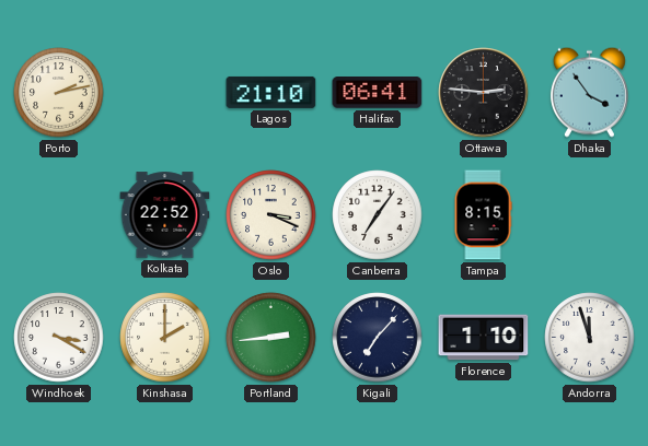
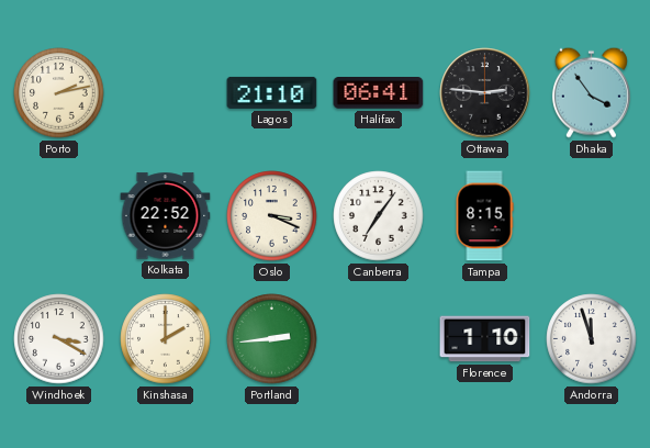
Kigali: 7:07 -> none (378, 338)
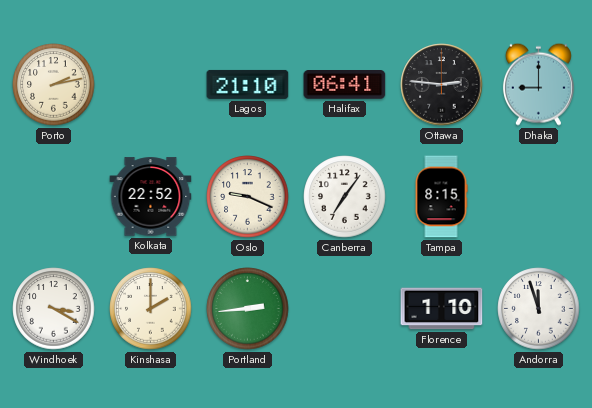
Dhaka: 3:54 -> 9:00 (538, 84)
Oslo: 3:19 -> 9:19 (248, 197)
